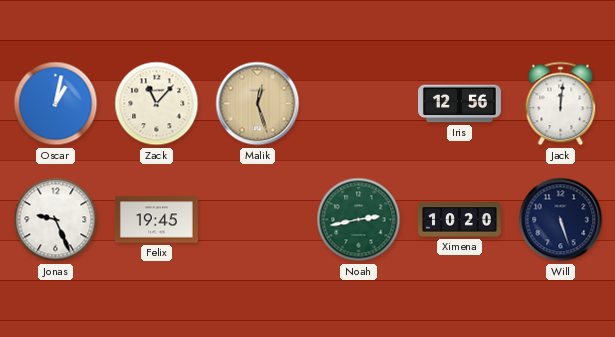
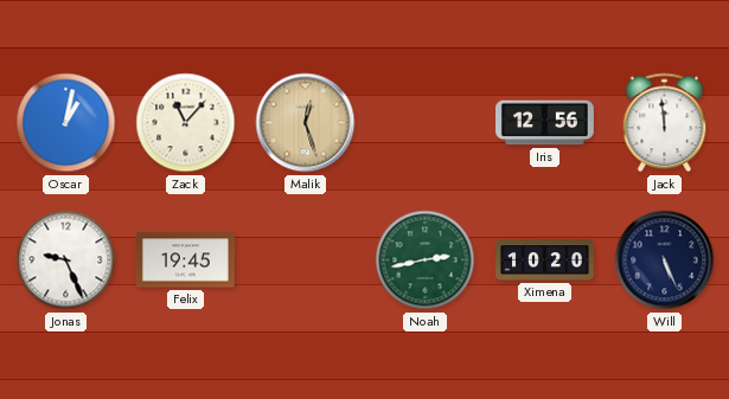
Jack: 12:01 -> 11:59 (665, 123)
Will: 5:27 -> 5:26 (665, 260)
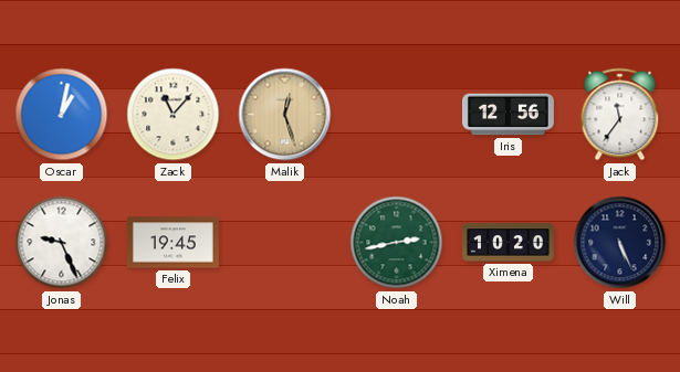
Jack: 11:59 -> 11:36 (620, 115)
